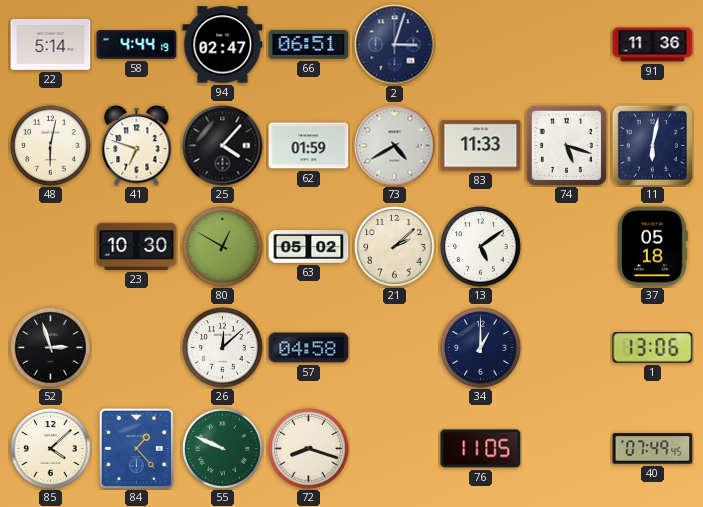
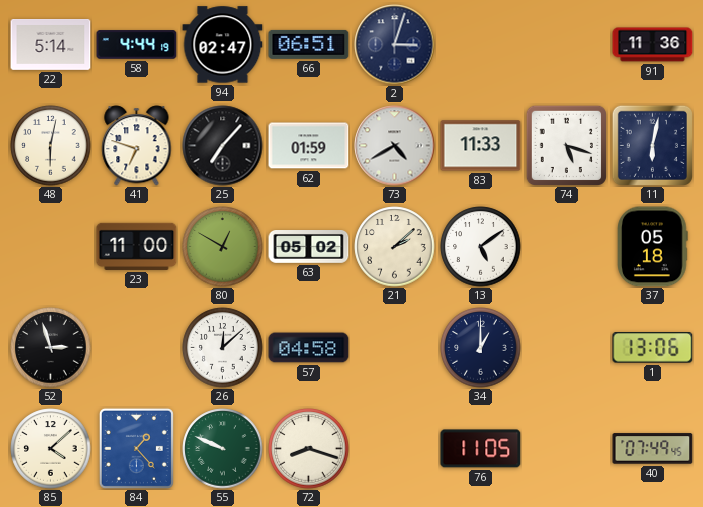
25: 4:07 -> 7:07 (223, 146)
23: 10:30 -> 11:00 (137, 246)
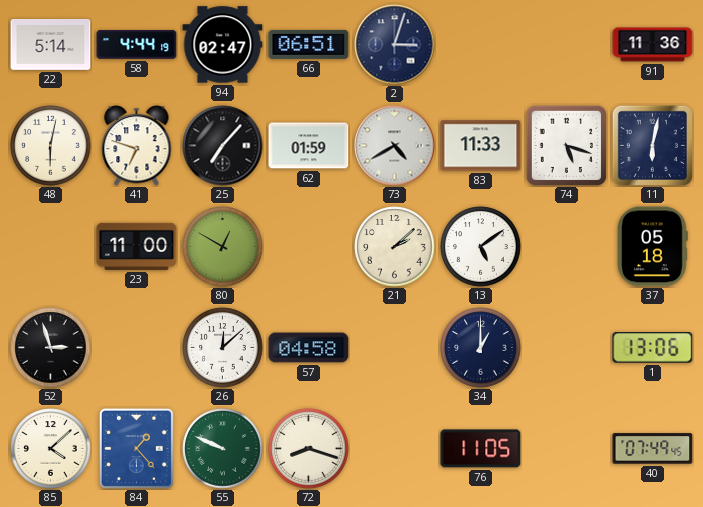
63: 05:02 -> none (309, 247)
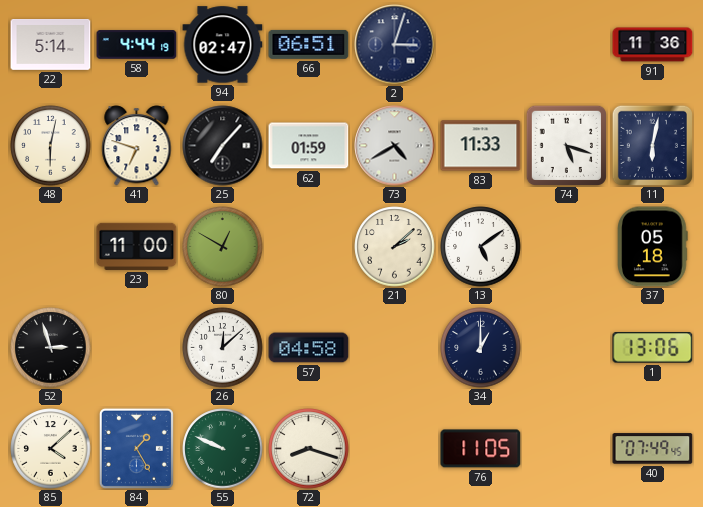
84: 1:23 -> 1:25 (136, 448)
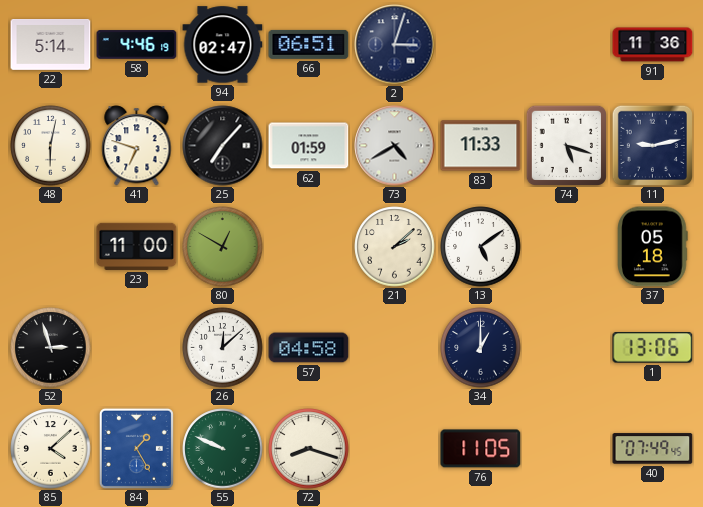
58: 4:44 -> 4:46 (137, 45)
11: 6:02 -> 9:13 (652, 145)
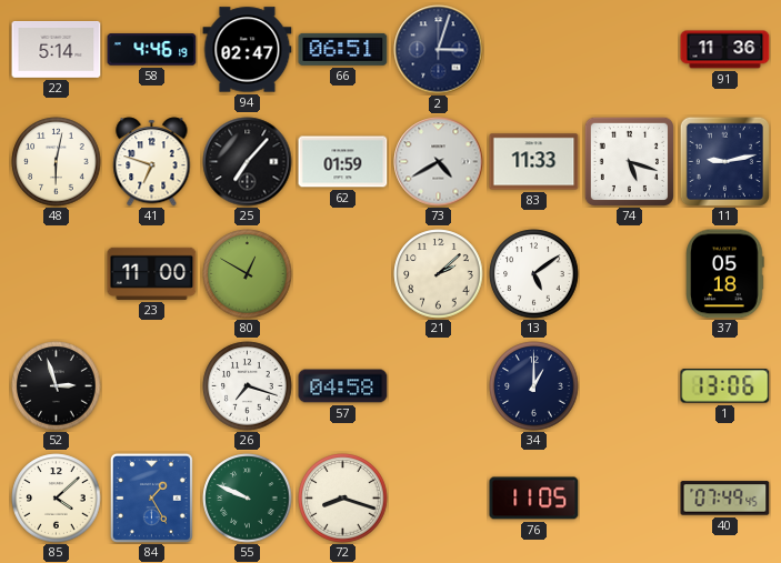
26: 12:08 -> 7:18 (248, 386)
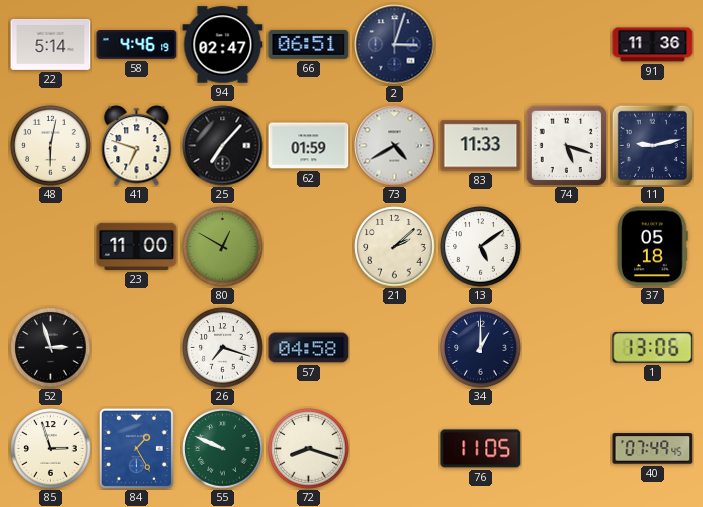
85: 4:08 -> 2:57 (51, 449)
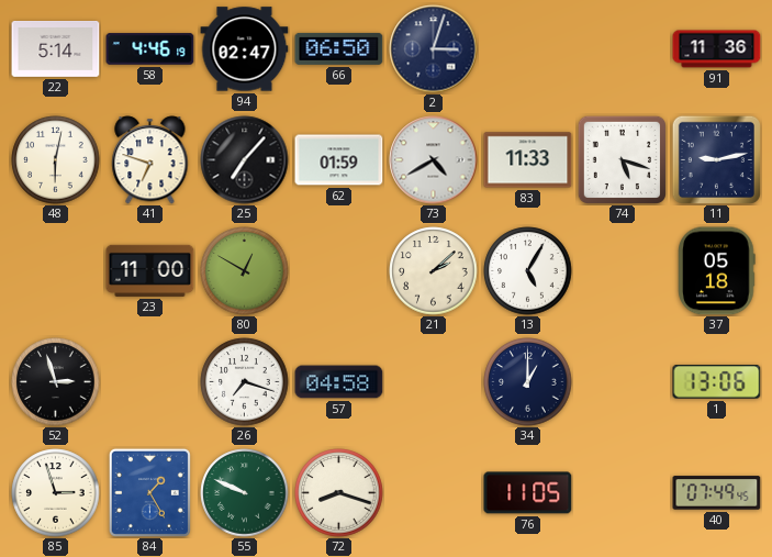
66: 06:51 -> 06:50 (339, 48)
13: 5:09 -> 5:05 (528, 271)
